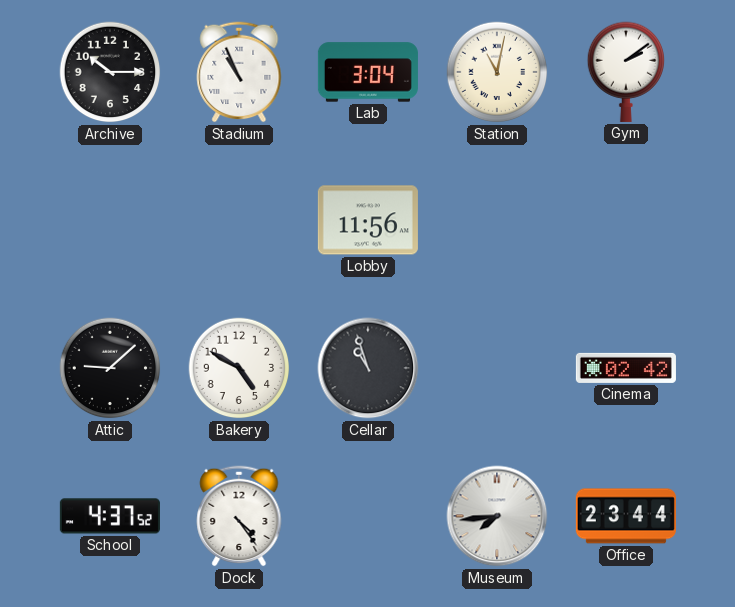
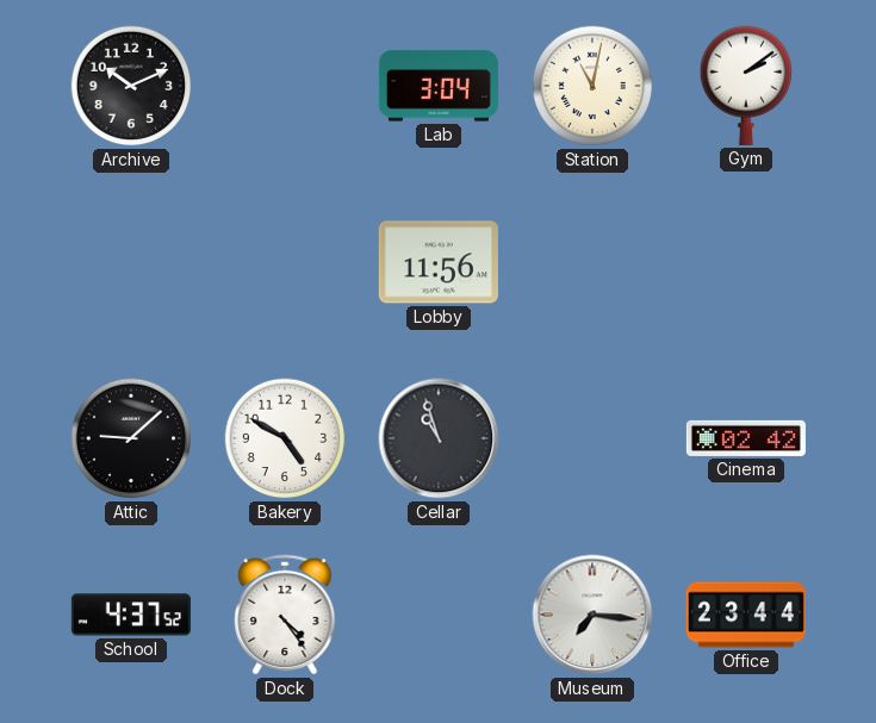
Archive: 10:15 -> 10:11 (131, 86)
Stadium: 10:56 -> none (239, 72)
Museum: 7:44 -> 7:16 (592, 615)
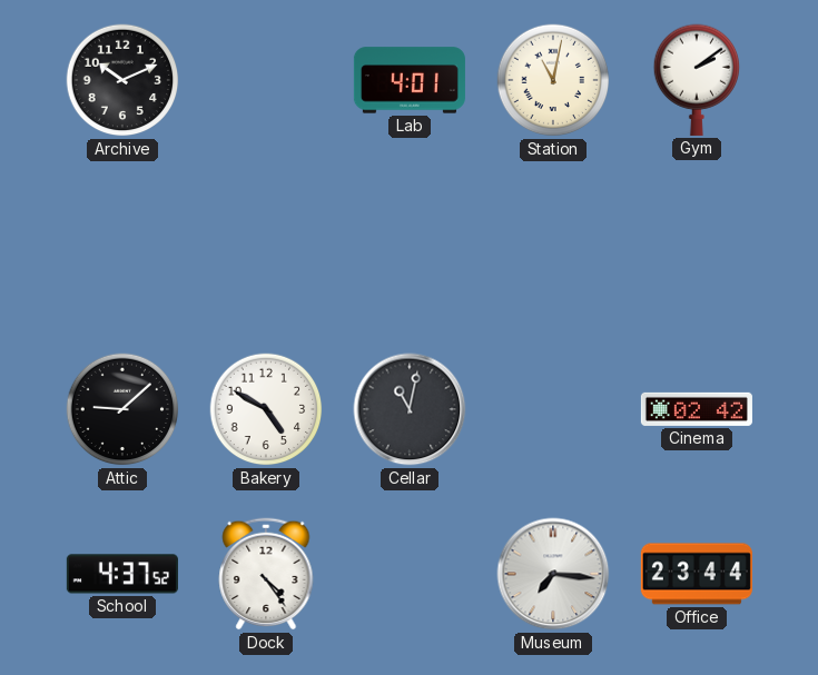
Lab: 3:04 -> 4:01 (410, 80)
Lobby: 11:56 -> none (439, 262)
Cellar: 10:57 -> 11:02 (410, 409)
